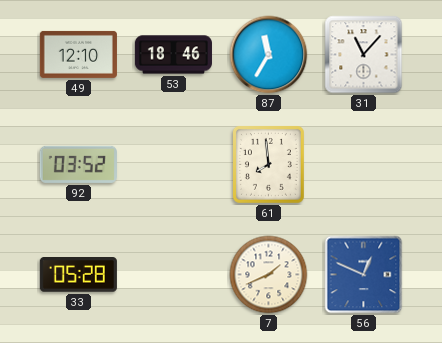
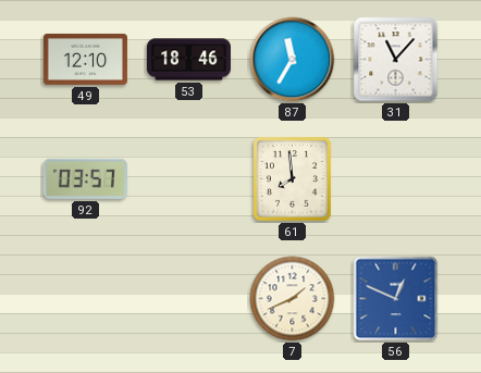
92: 03:52 -> 03:57 (85, 178)
33: 05:28 -> none (78, 275)
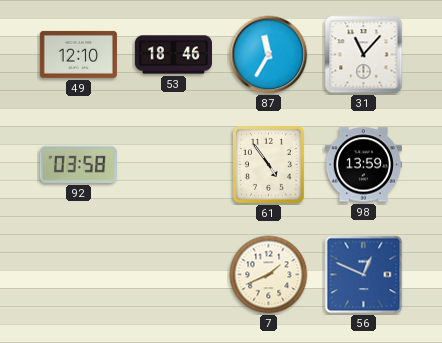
92: 03:57 -> 03:58 (78, 164)
61: 7:59 -> 4:54 (268, 164)
98: none -> 13:59 (363, 165)
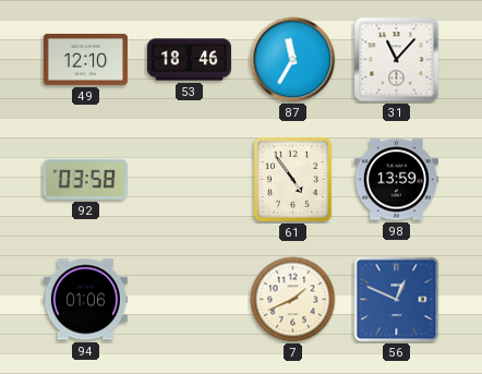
94: none -> 01:06 (85, 300)
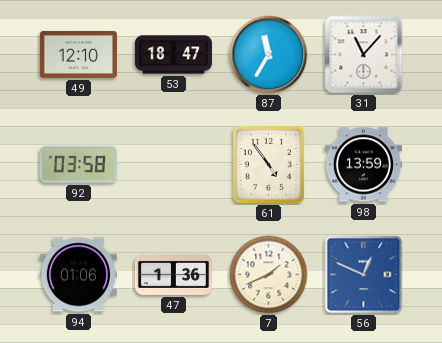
53: 18:46 -> 18:47 (173, 55)
47: none -> 1:36 (173, 274)
